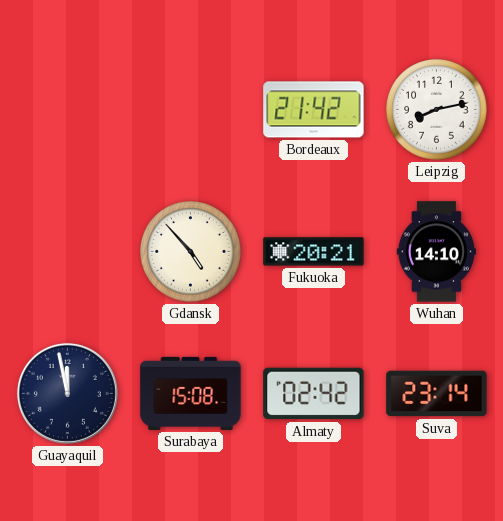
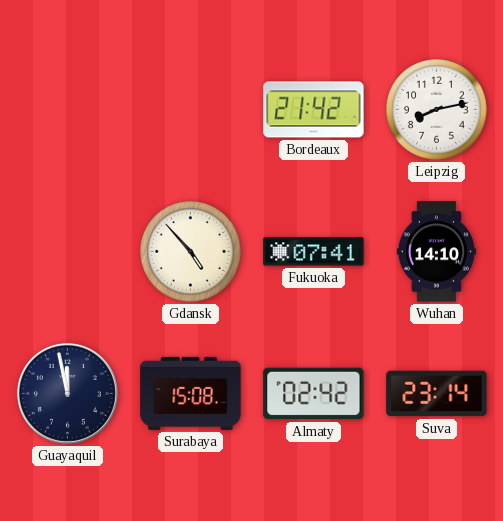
Fukuoka: 20:21 -> 07:41 (314, 252)
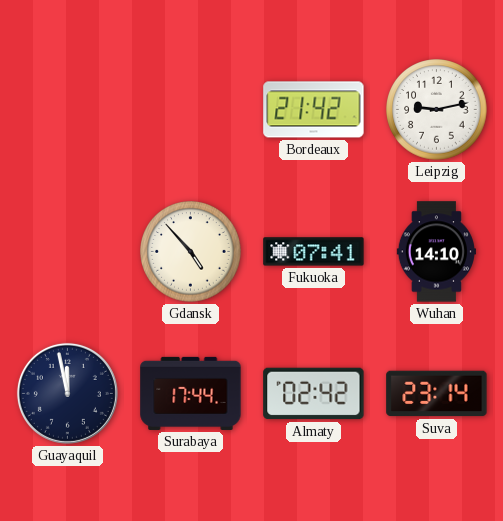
Leipzig: 8:13 -> 9:13 (437, 110)
Surabaya: 15:08 -> 17:44 (191, 393)
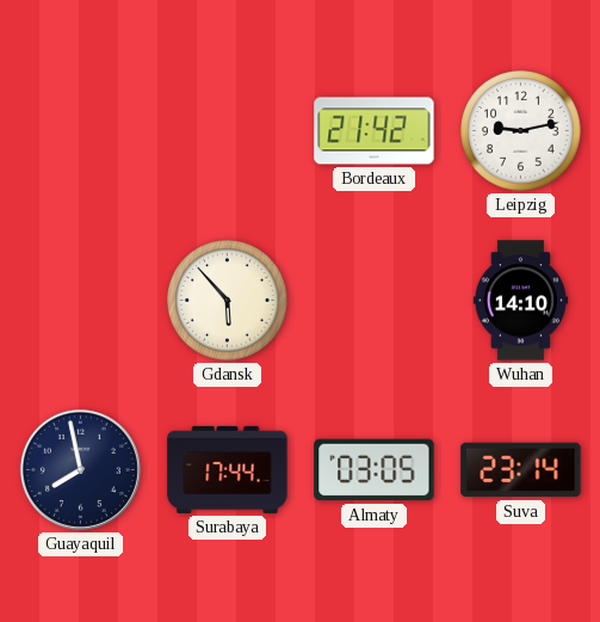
Gdansk: 4:53 -> 5:53 (228, 301)
Fukuoka: 07:41 -> none (314, 252)
Guayaquil: 11:58 -> 7:58 (80, 469)
Almaty: 02:42 -> 03:05 (375, 470)
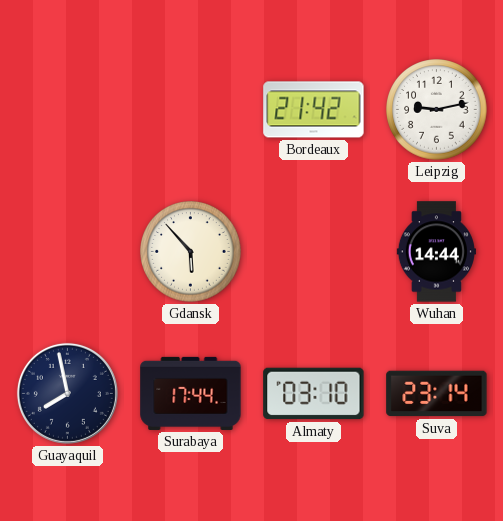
Wuhan: 14:10 -> 14:44 (436, 252)
Almaty: 03:05 -> 03:10 (314, 394)
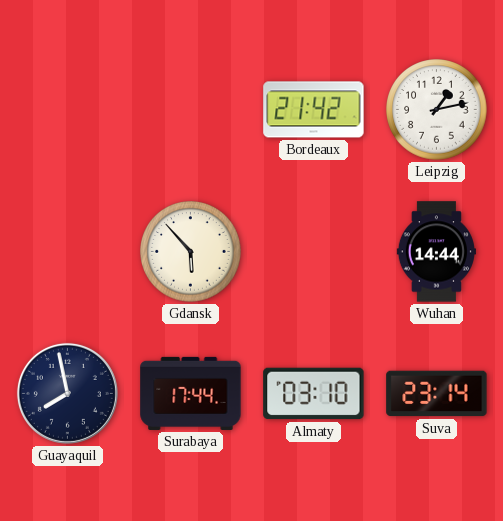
Leipzig: 9:13 -> 1:13 (437, 110)
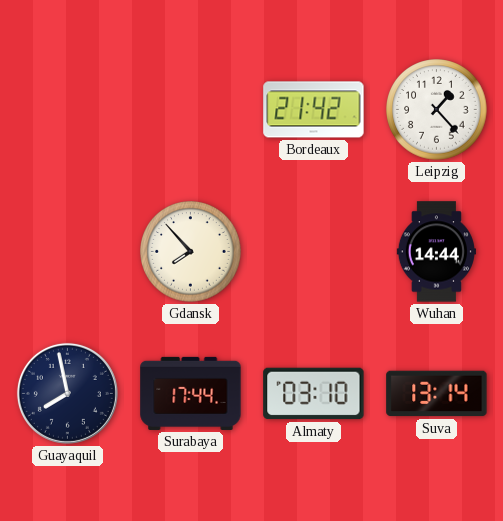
Leipzig: 1:13 -> 1:23 (437, 110)
Gdansk: 5:53 -> 7:53 (191, 252)
Suva: 23:14 -> 13:14 (437, 394)
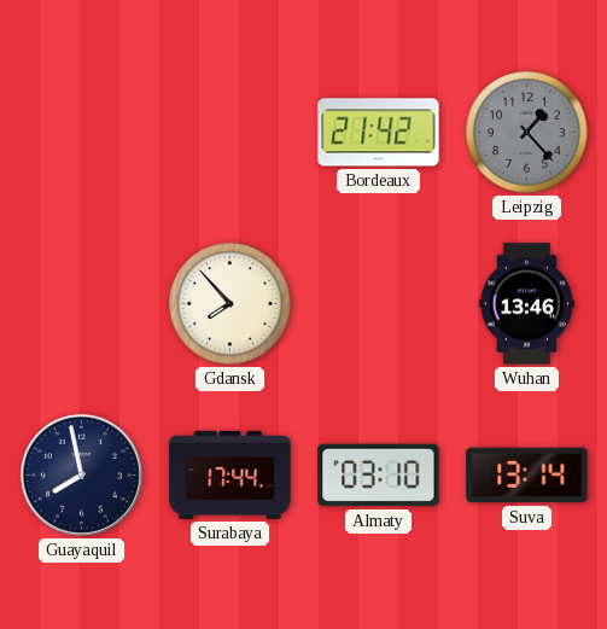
Leipzig dial: white -> grey (527, 133)
Wuhan: 14:44 -> 13:46 (526, 304)
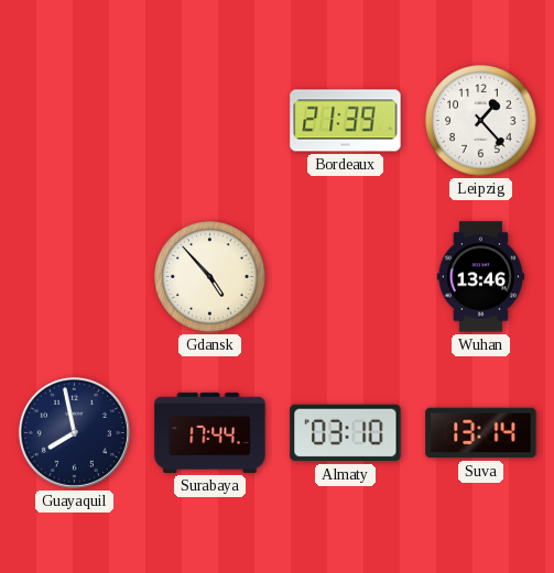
Bordeaux: 21:42 -> 21:39 (346, 121)
Leipzig dial: grey -> white (481, 121)
Gdansk: 7:53 -> 4:53 (210, 277)
